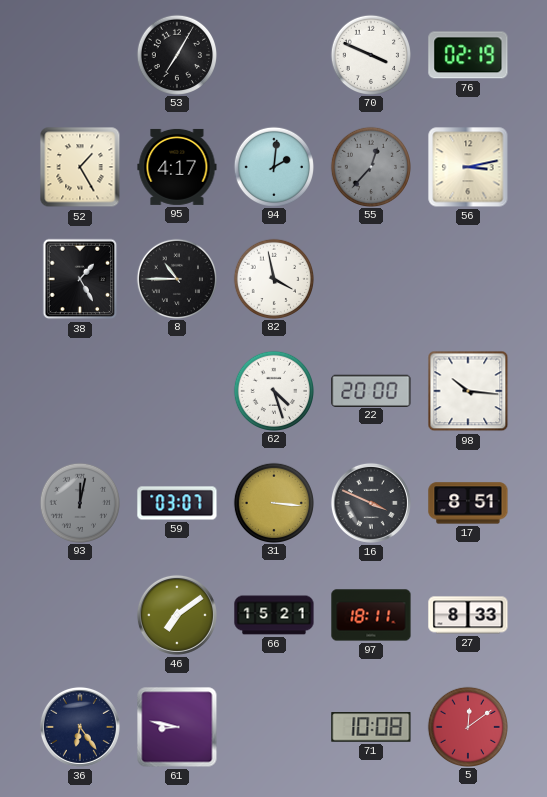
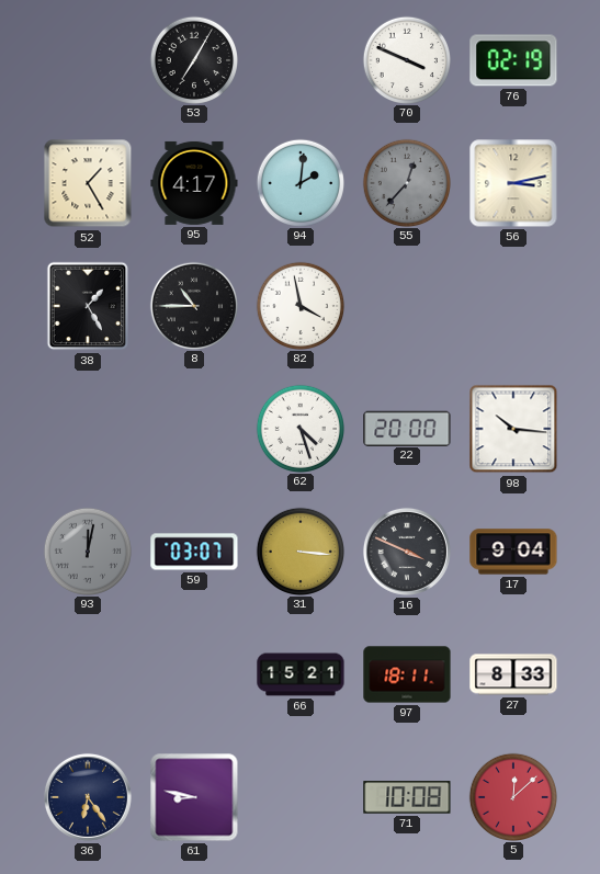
17: 8:51 -> 9:04 (513, 552)
46: 7:09 -> none (177, 615)
5: 12:09 -> 12:08 (512, 796)
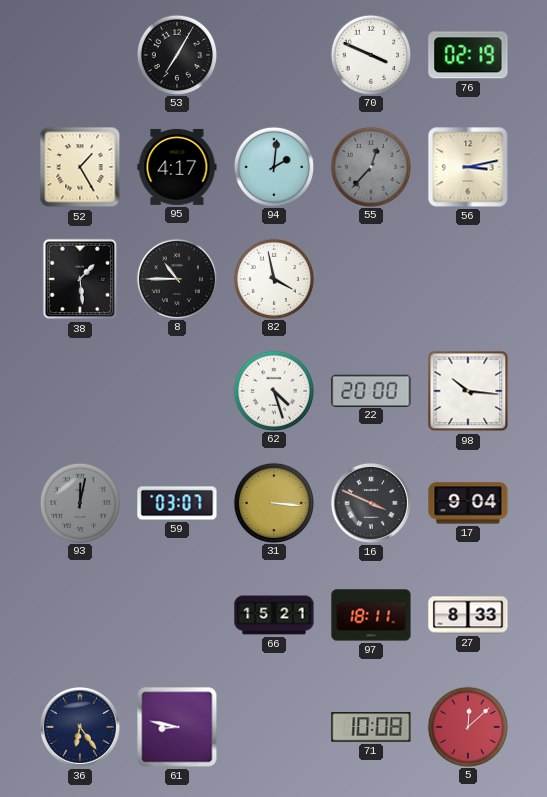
38: 1:25 -> 1:29 (80, 279)
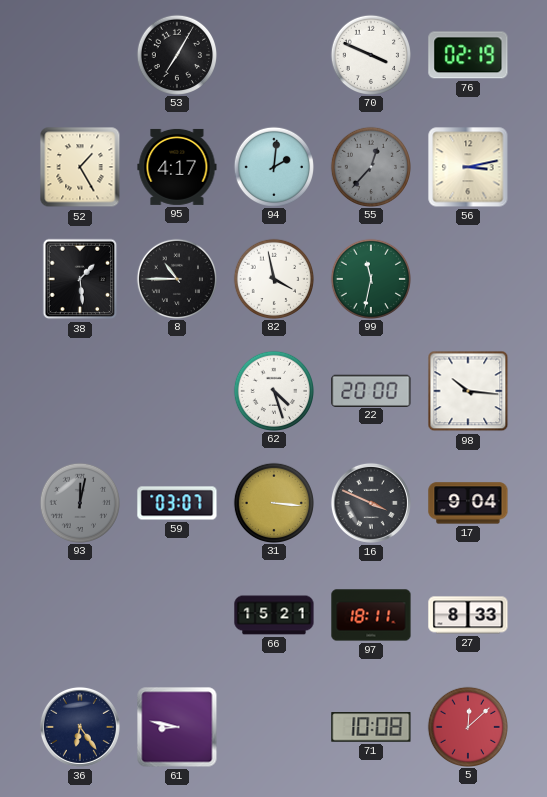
99: none -> 11:32 (370, 278)
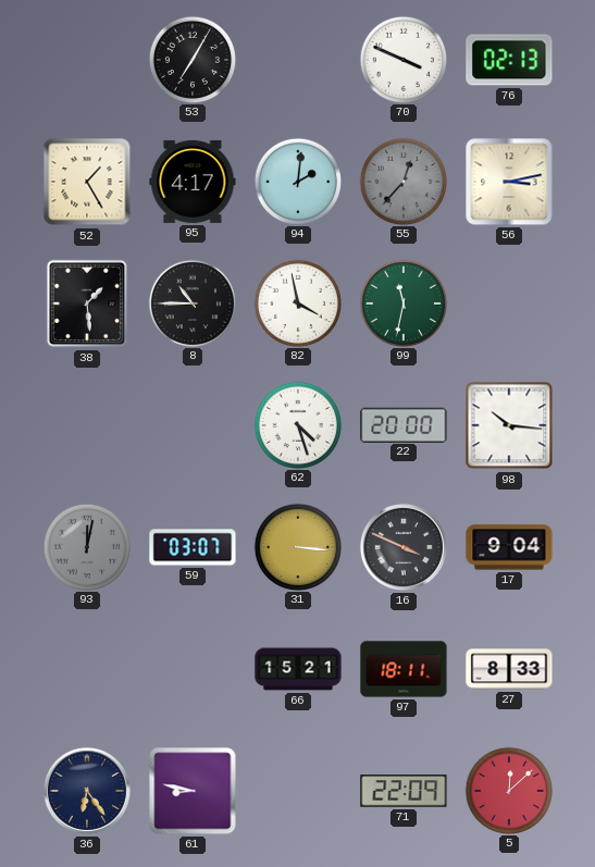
76: 02:19 -> 02:13 (509, 60)
71: 10:08 -> 22:09 (404, 791)
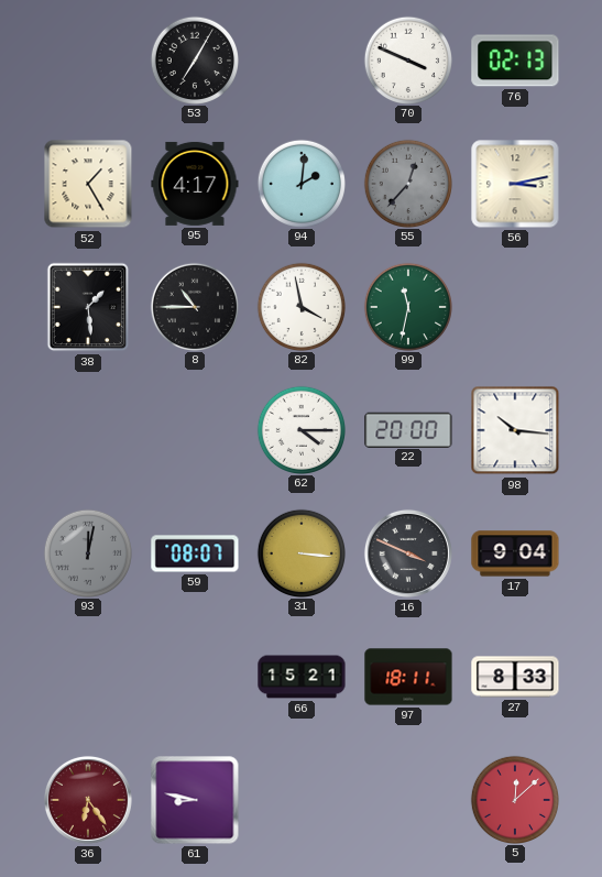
62: 4:27 -> 4:15 (300, 429)
59: 03:07 -> 08:07 (195, 553)
36 dial: navy -> burgundy (88, 800)
71: 22:09 -> none (404, 791)
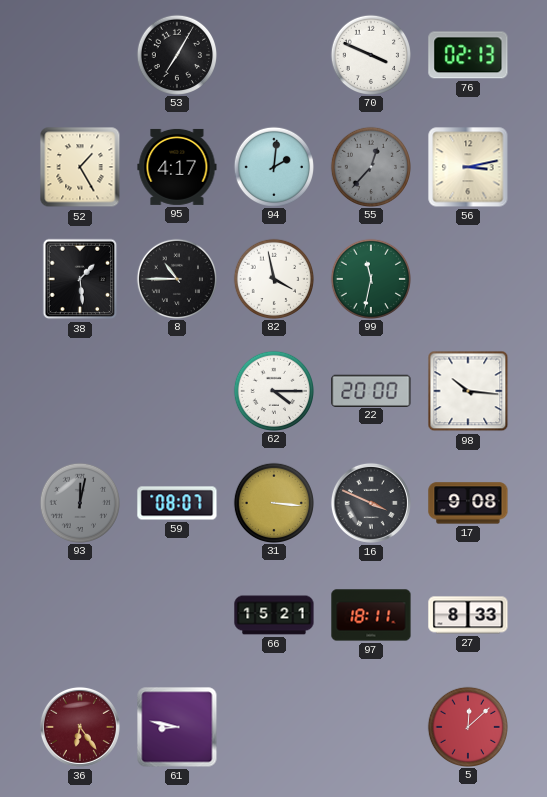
17: 9:04 -> 9:08 (468, 503)
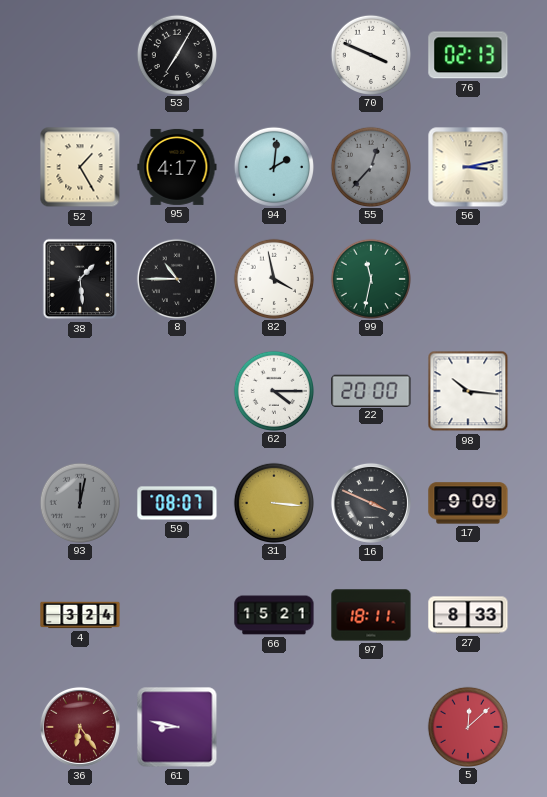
17: 9:08 -> 9:09 (468, 503)
4: none -> 3:24 (80, 615)
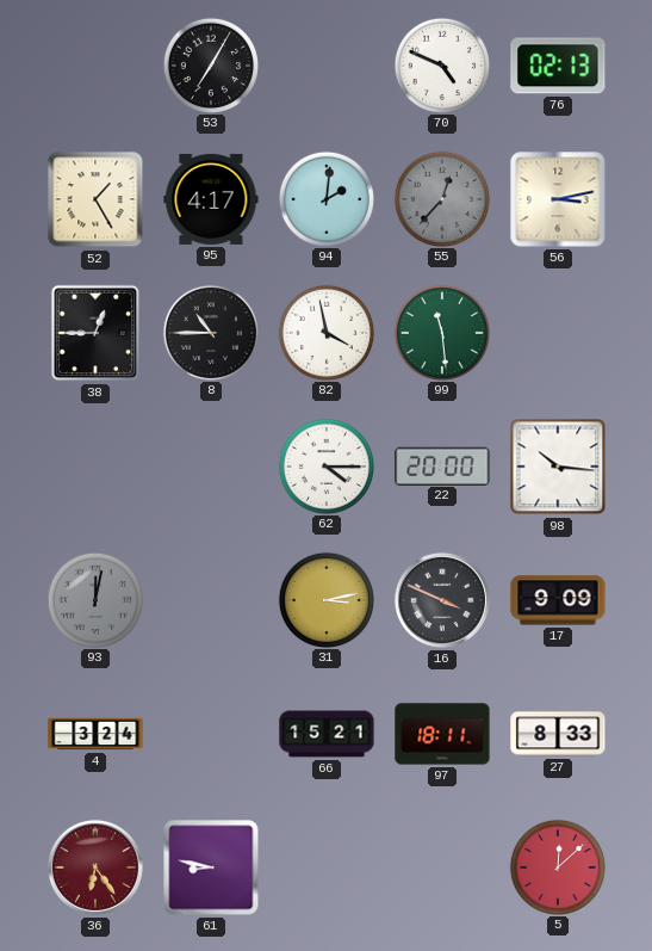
70: 3:49 -> 4:49 (441, 64)
38: 1:29 -> 12:45 (95, 333)
99: 11:32 -> 11:29 (441, 332)
59: 08:07 -> none (177, 503)
31: 3:16 -> 3:13 (325, 599)
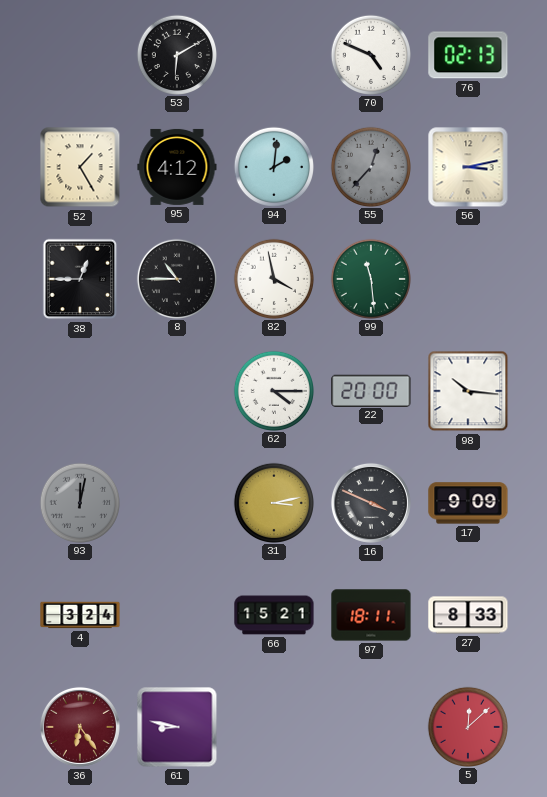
53: 7:05 -> 6:10 (176, 54)
95: 4:17 -> 4:12 (177, 167)
